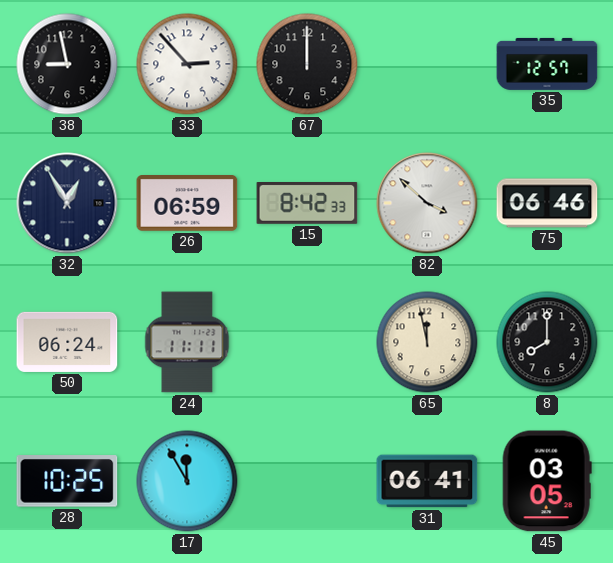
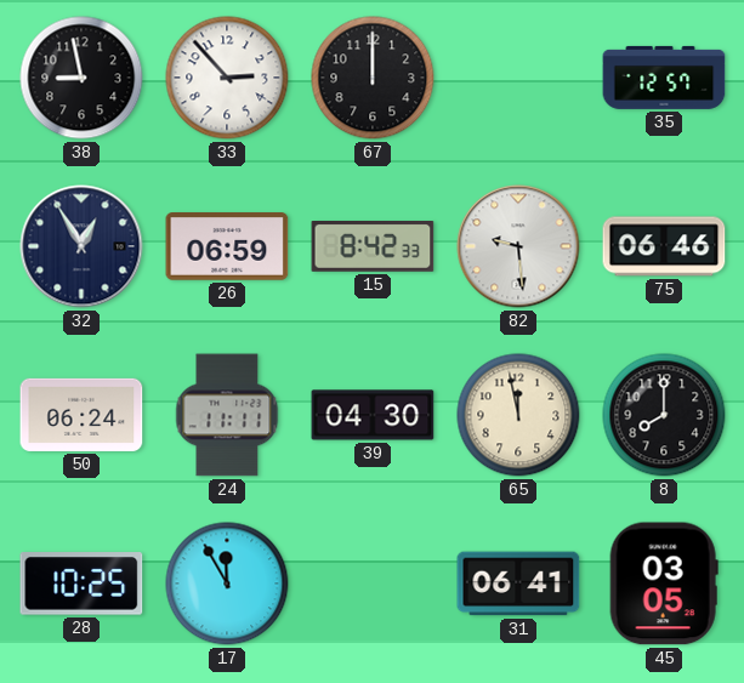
82: 3:52 -> 9:29 (518, 246)
39: none -> 04:30 (373, 415)
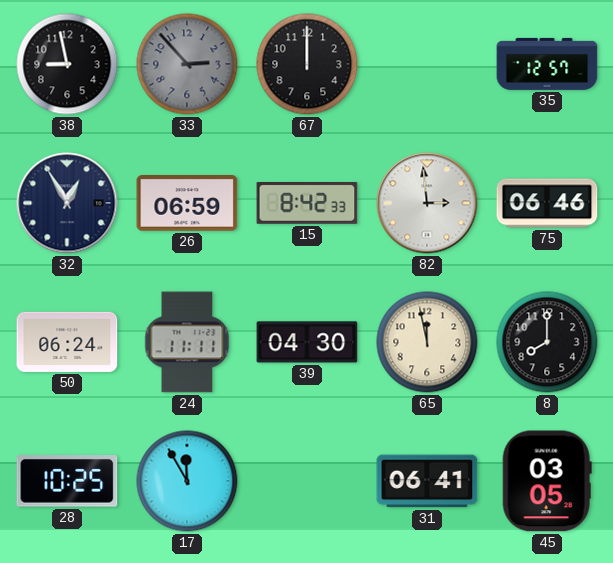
33 dial: white -> grey (187, 64)
82: 9:29 -> 2:59 (427, 203)
